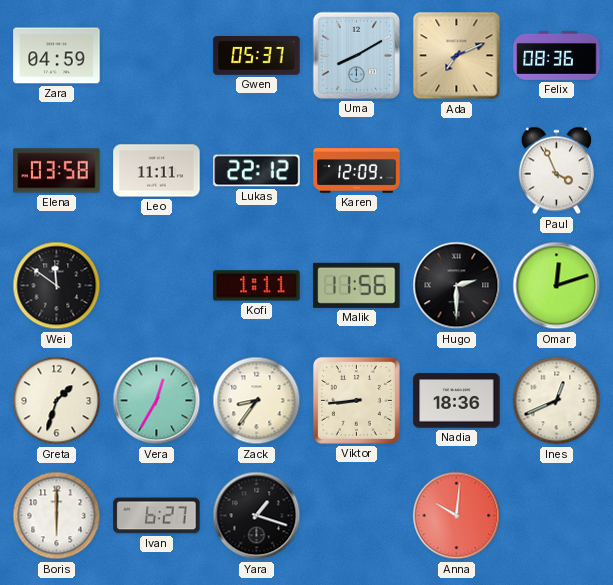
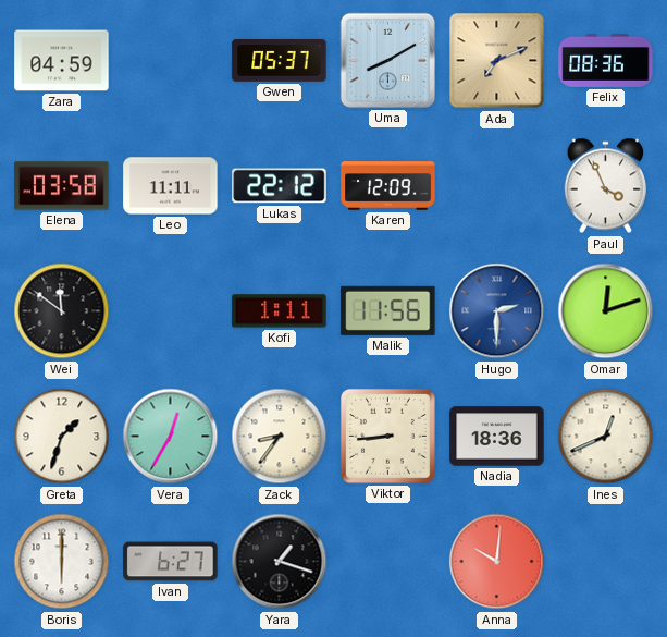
Hugo dial: black -> blue (497, 311)
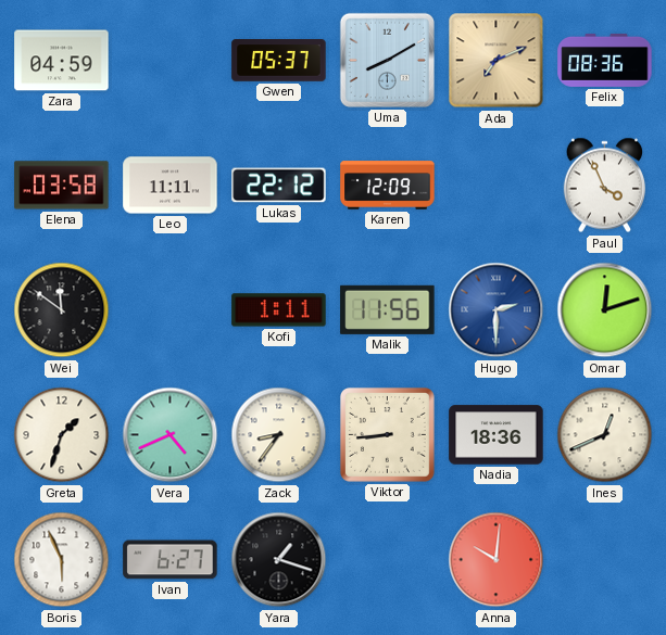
Vera: 12:35 -> 4:41 (171, 435)
Boris: 6:00 -> 5:56 (62, 560)
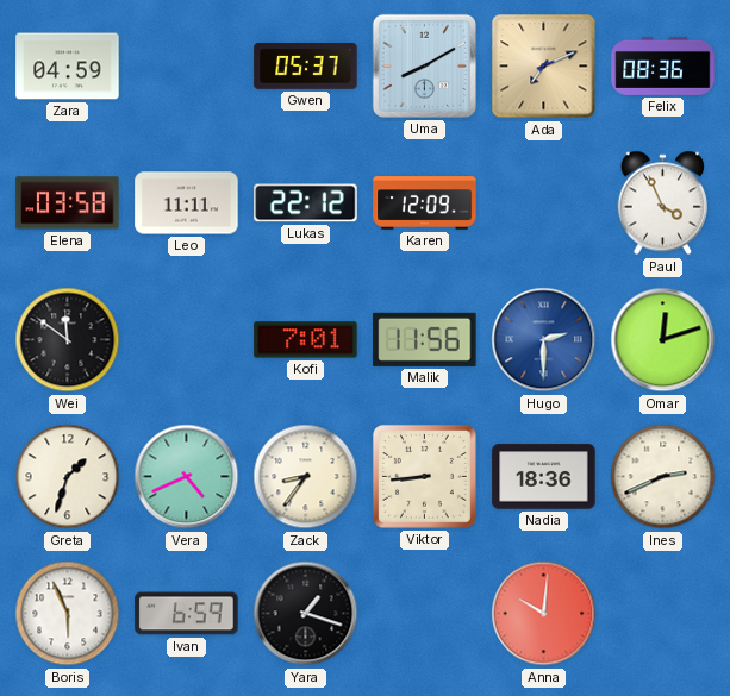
Kofi: 1:11 -> 7:01 (306, 340)
Ines: 12:41 -> 2:41 (663, 477)
Ivan: 6:27 -> 6:59 (187, 614)
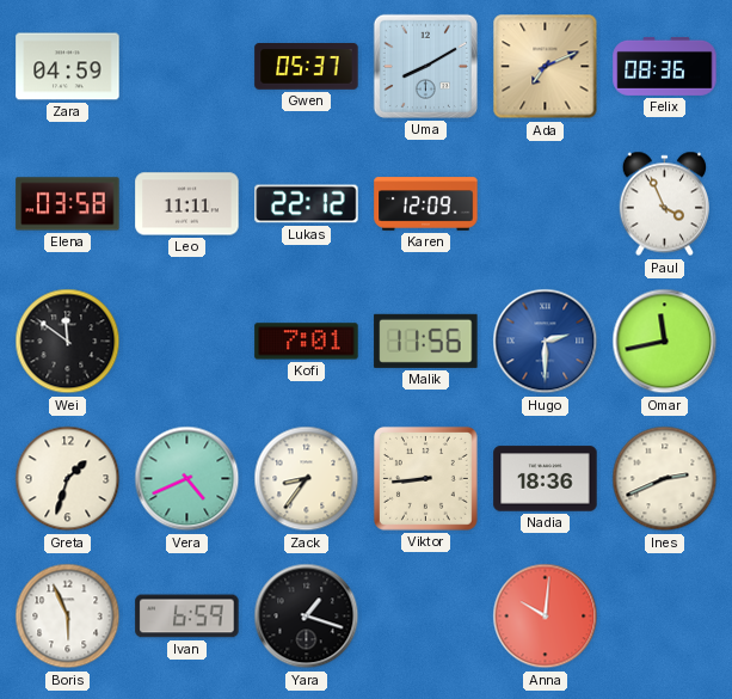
Omar: 12:12 -> 11:43 (665, 342)
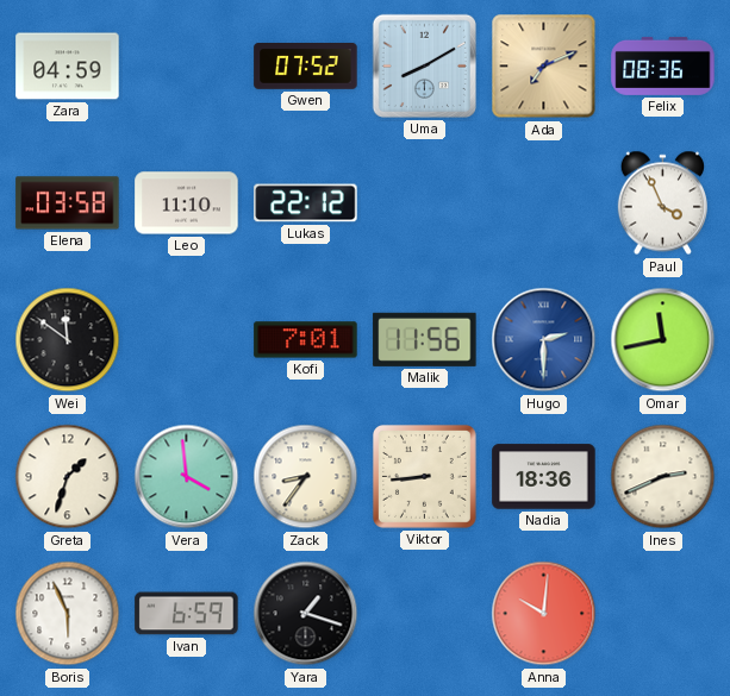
Gwen: 05:37 -> 07:52 (306, 67)
Leo: 11:11 -> 11:10 (187, 203)
Karen: 12:09 -> none (426, 204)
Vera: 4:41 -> 3:59 (187, 477)
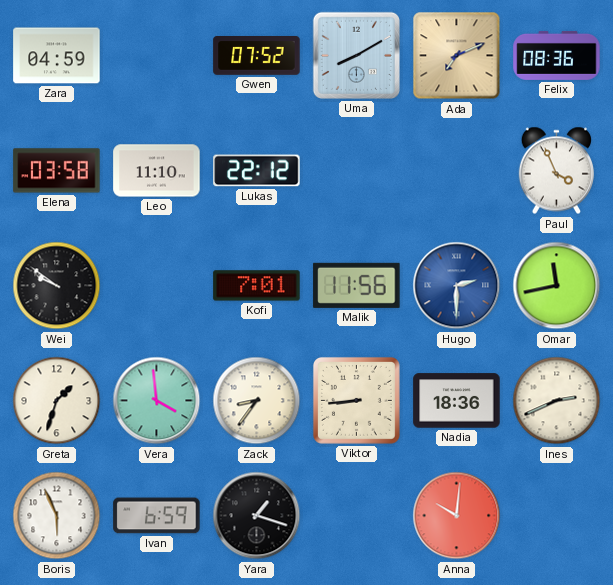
Wei: 11:51 -> 9:51 (57, 286)
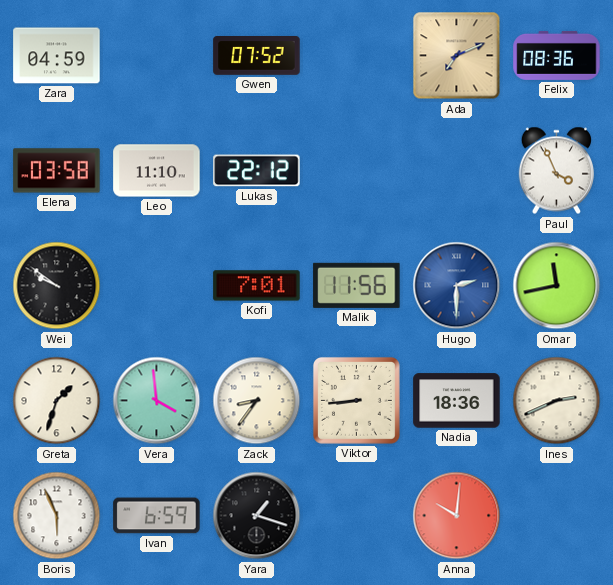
Uma: 8:10 -> none (356, 55)
